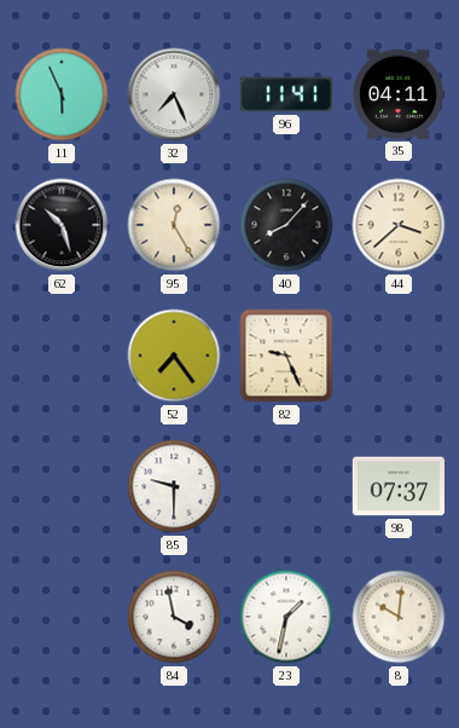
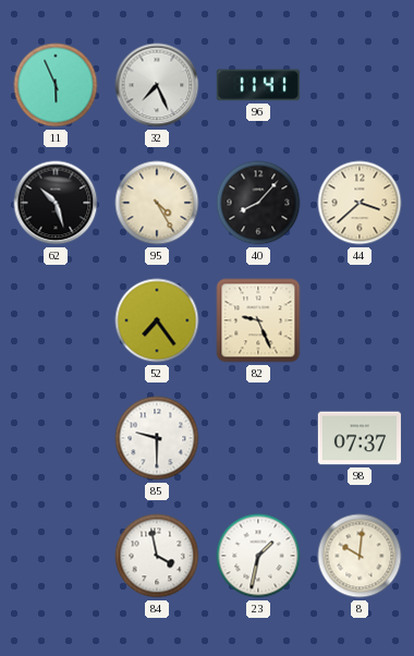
35: 04:11 -> none (399, 94)
95: 12:25 -> 4:25 (157, 203)
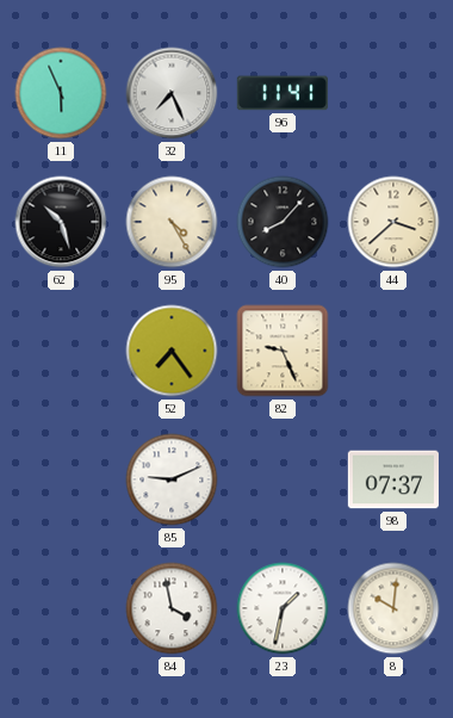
85: 9:30 -> 9:11 (172, 479)
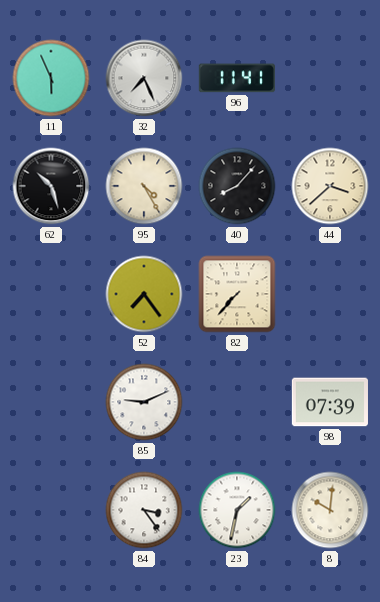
82: 9:26 -> 7:37 (237, 294)
98: 07:37 -> 07:39 (330, 402)
84: 3:58 -> 3:24 (144, 510)
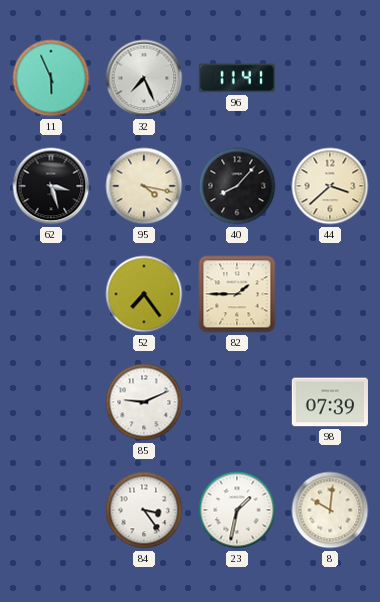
62: 10:27 -> 3:27 (51, 186)
95: 4:25 -> 4:17 (144, 186)
82: 7:37 -> 1:45 (237, 294)
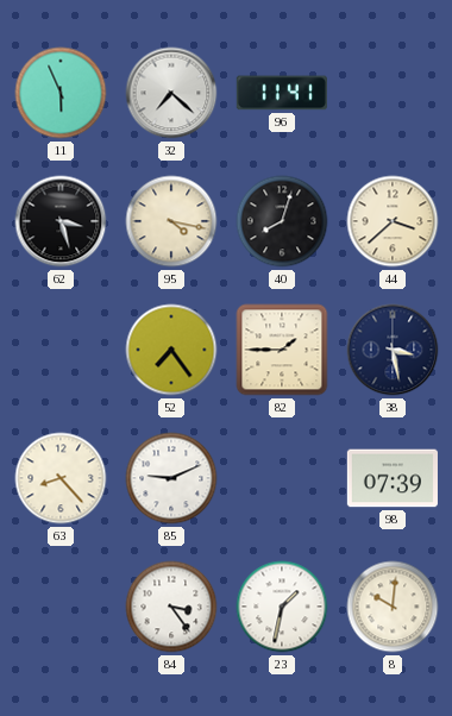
32: 7:26 -> 7:22 (171, 93)
40: 8:07 -> 8:03 (282, 221)
38: none -> 3:28 (393, 350)
63: none -> 8:23 (61, 478)
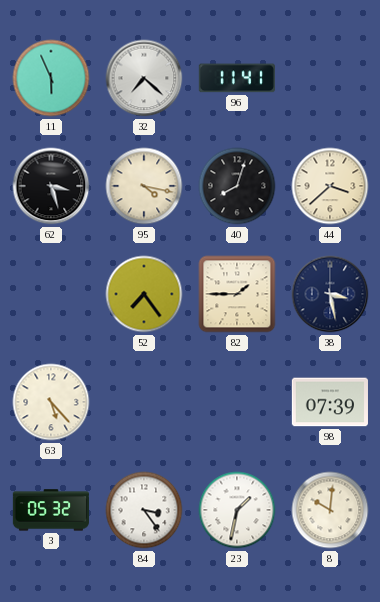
63: 8:23 -> 5:23 (51, 402)
85: 9:11 -> none (171, 478)
3: none -> 05:32 (51, 510)
